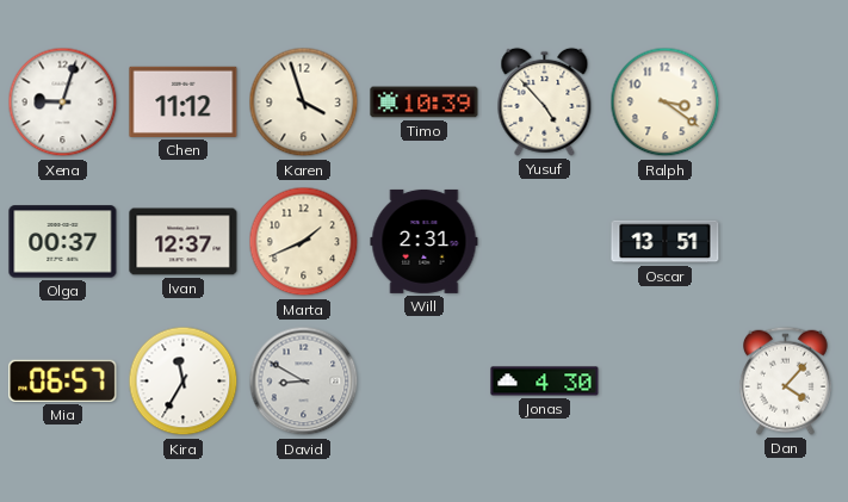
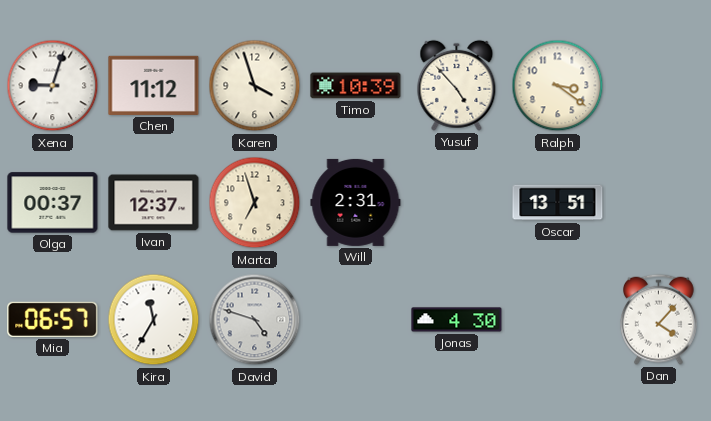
Marta: 1:41 -> 6:57 (255, 203)
David: 8:50 -> 4:48 (255, 320)
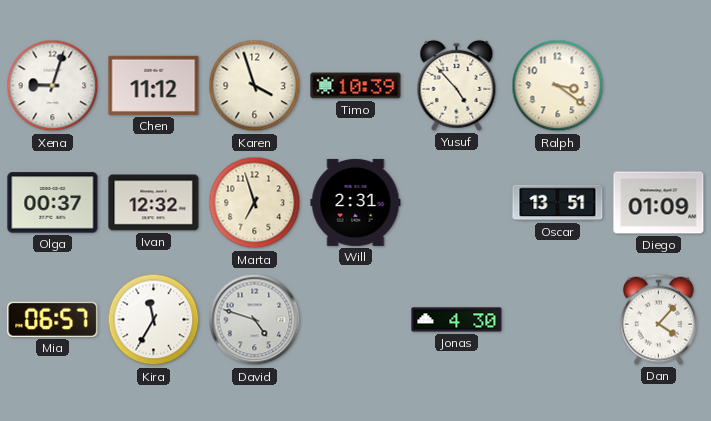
Ivan: 12:37 -> 12:32 (154, 203)
Diego: none -> 01:09 (659, 203)
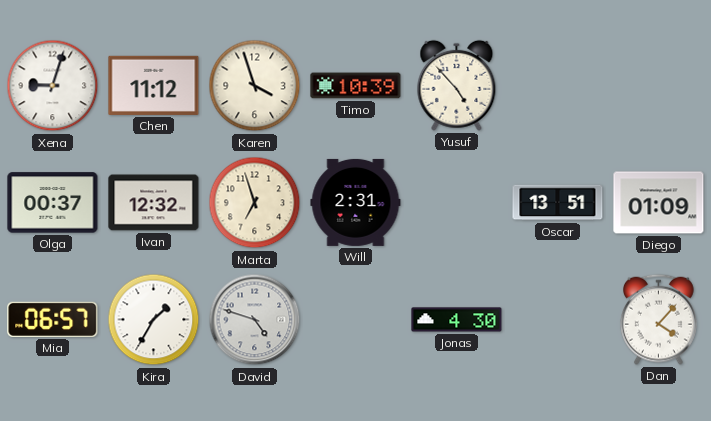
Ralph: 3:21 -> none (558, 86)
Kira: 11:35 -> 1:35 (154, 320)
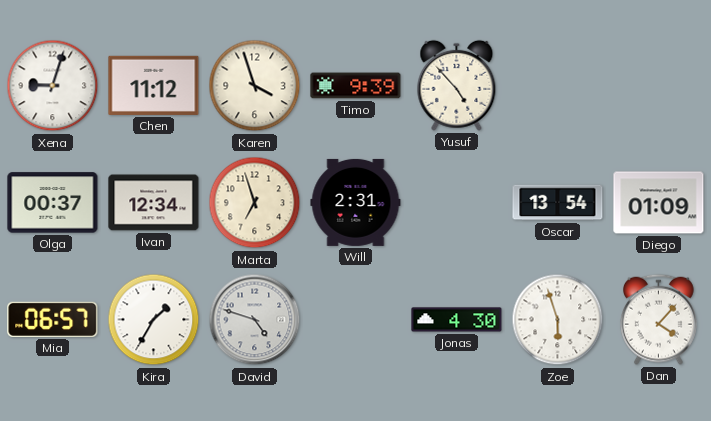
Timo: 10:39 -> 9:39 (356, 86)
Ivan: 12:32 -> 12:34 (154, 203)
Oscar: 13:51 -> 13:54 (558, 203)
Zoe: none -> 5:57 (558, 320)
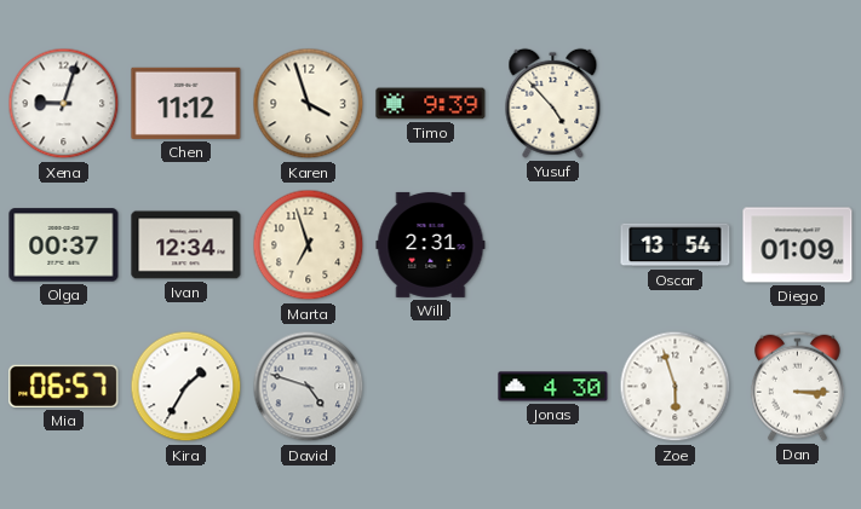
Dan: 4:07 -> 3:15 (798, 386)
